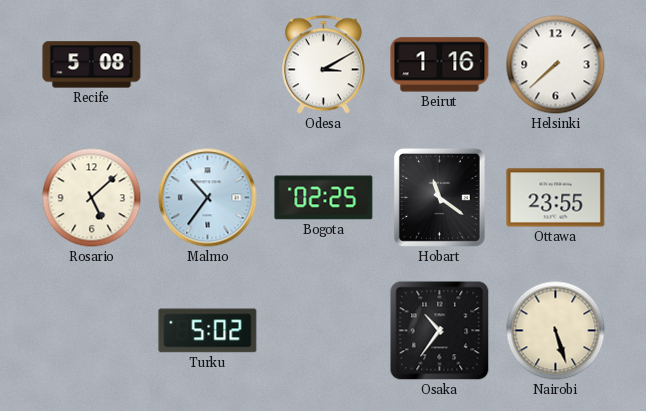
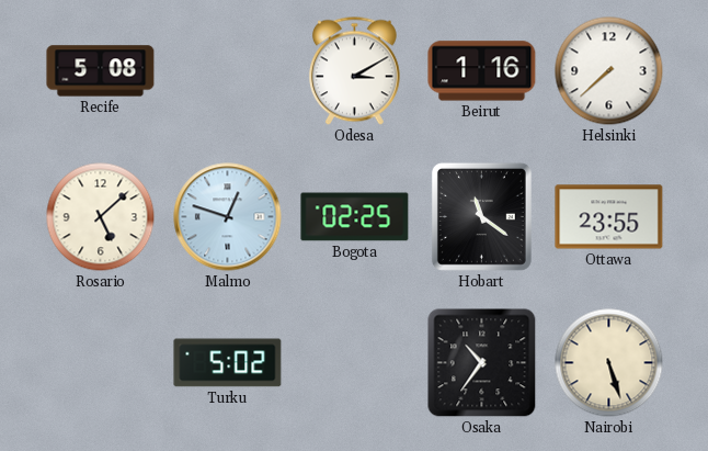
Malmo: 10:36 -> 12:48 (228, 217)
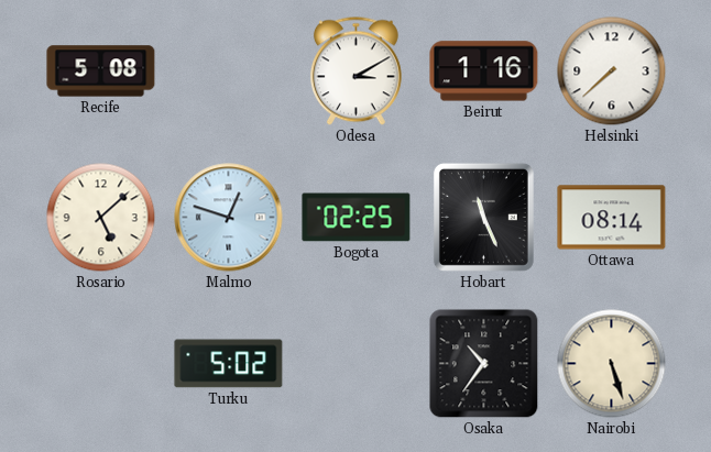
Hobart: 11:21 -> 11:26 (483, 217)
Ottawa: 23:55 -> 08:14 (612, 218)
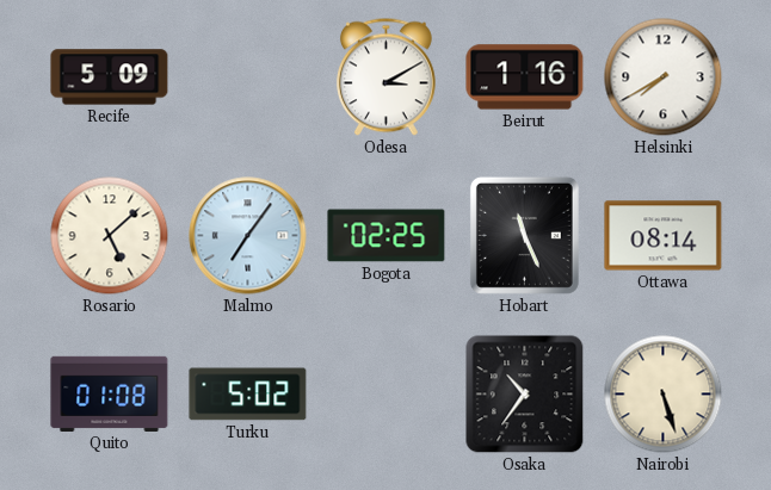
Recife: 5:08 -> 5:09 (110, 77)
Helsinki: 7:38 -> 7:40 (664, 77)
Malmo: 12:48 -> 7:06 (248, 236)
Quito: none -> 01:08 (110, 393)
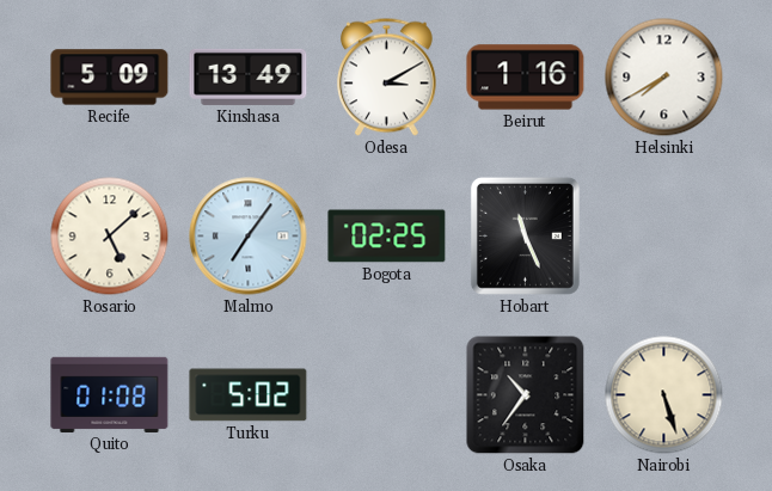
Kinshasa: none -> 13:49 (249, 76)
Ottawa: 08:14 -> none (664, 236)
